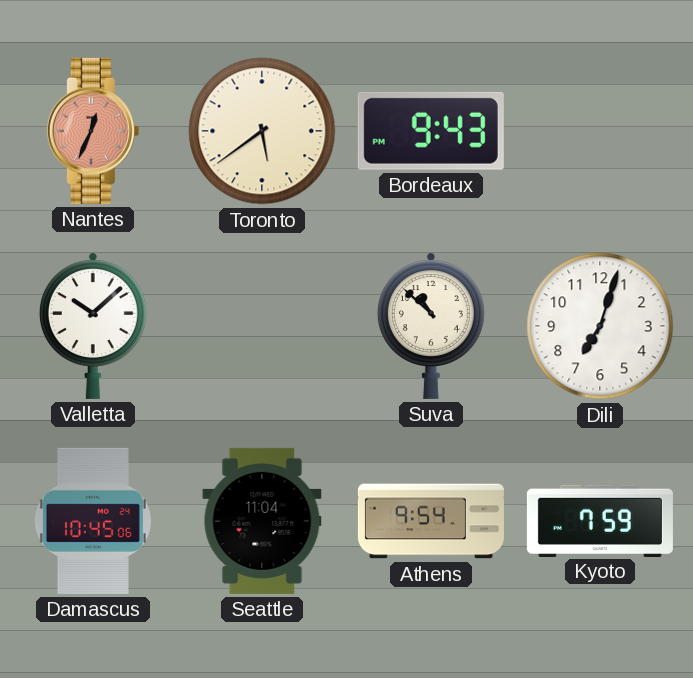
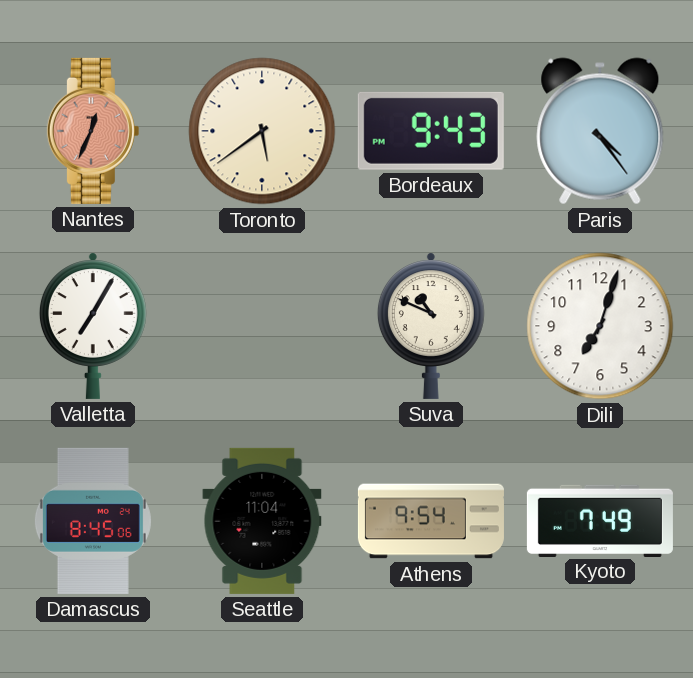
Paris: none -> 4:24 (600, 131)
Valletta: 10:08 -> 7:05 (93, 326)
Suva: 10:52 -> 10:49 (431, 326)
Damascus: 10:45 -> 8:45 (93, 521)
Kyoto: 7:59 -> 7:49 (600, 520)
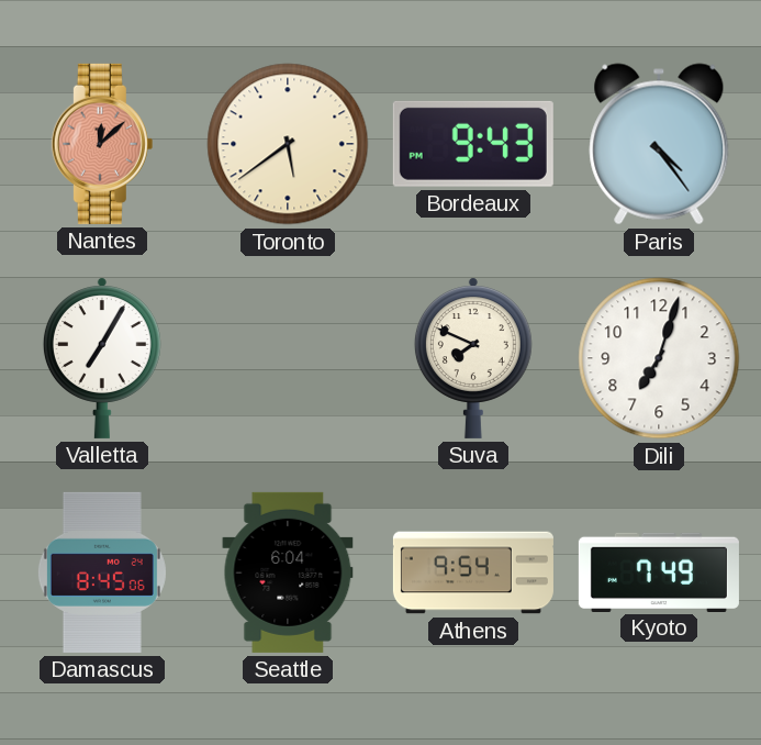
Nantes: 12:34 -> 12:08 (102, 144)
Suva: 10:49 -> 7:49 (473, 358)
Seattle: 11:04 -> 6:04 (288, 572)
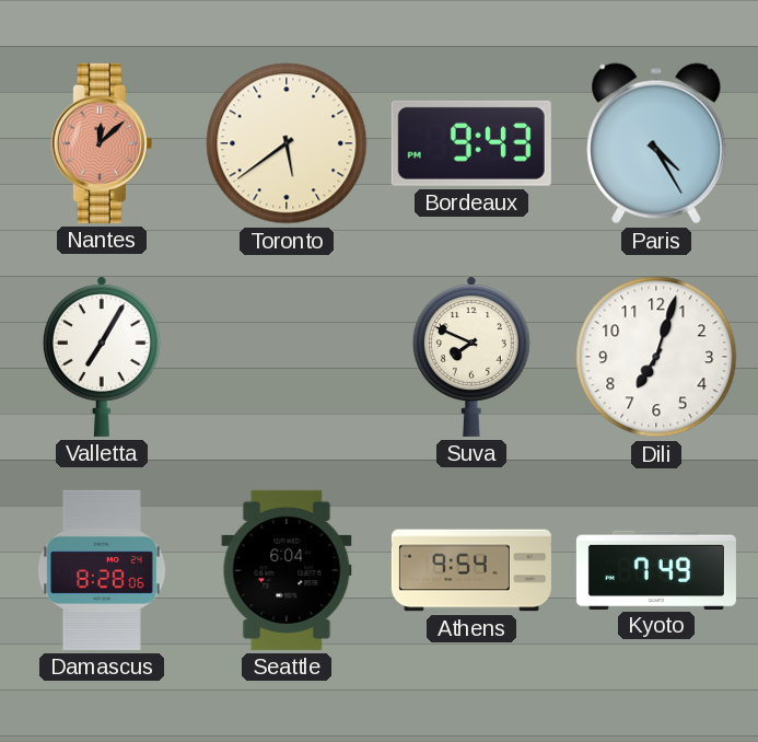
Paris: 4:24 -> 4:25 (656, 143)
Damascus: 8:45 -> 8:28 (102, 570)
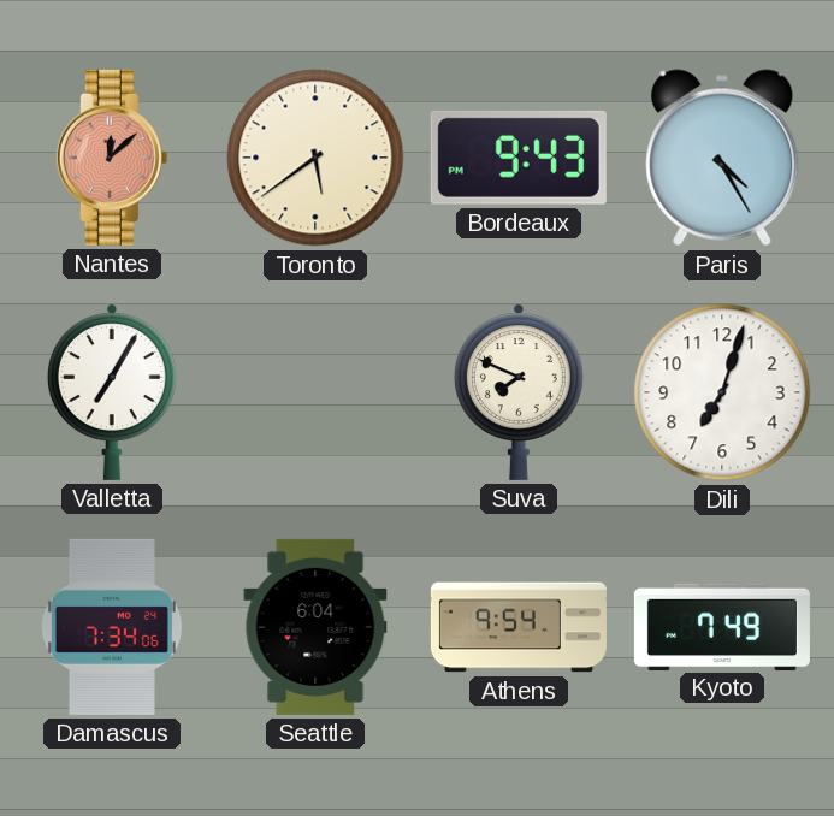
Damascus: 8:28 -> 7:34 (112, 627)
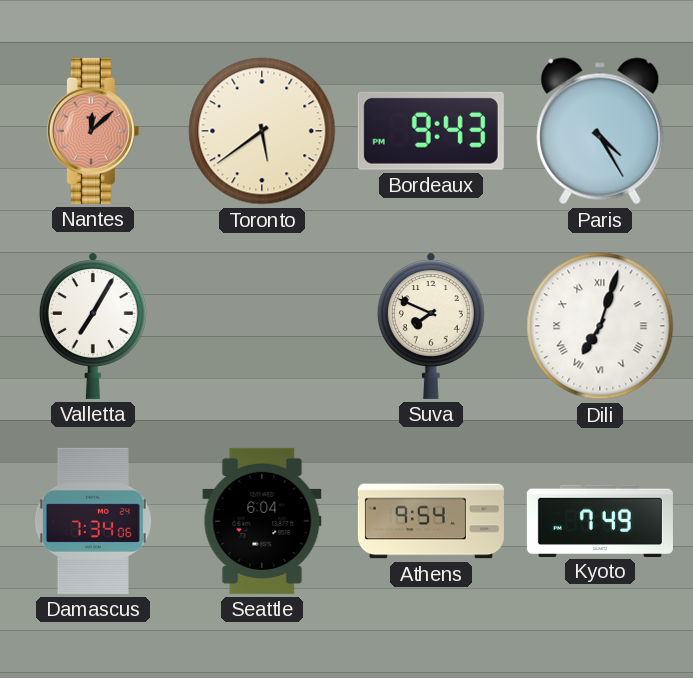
Dili numerals: Arabic -> Roman (600, 326)
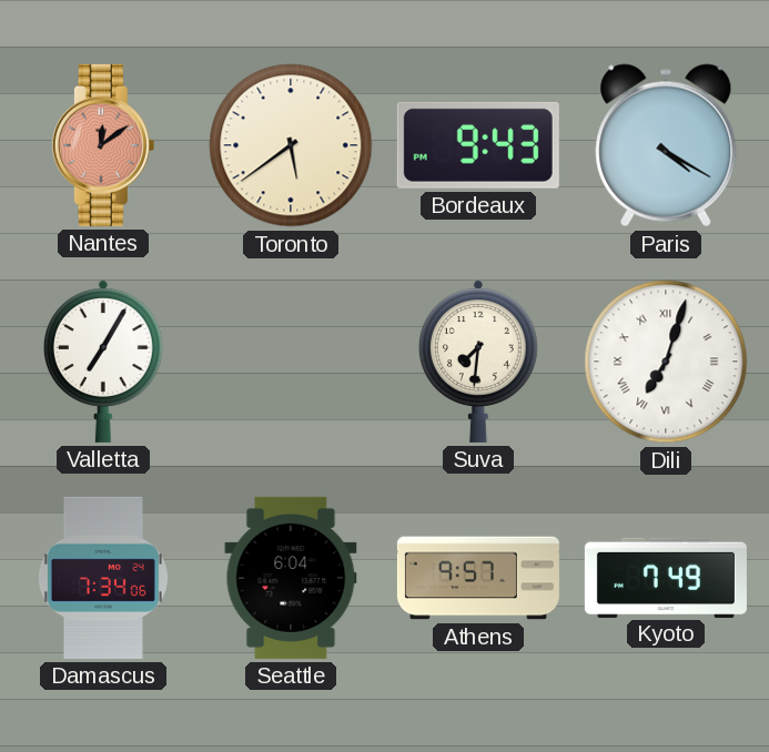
Nantes: 12:08 -> 12:09 (103, 145)
Paris: 4:25 -> 4:20 (666, 145)
Suva: 7:49 -> 7:31 (478, 362)
Athens: 9:54 -> 9:57 (478, 578)
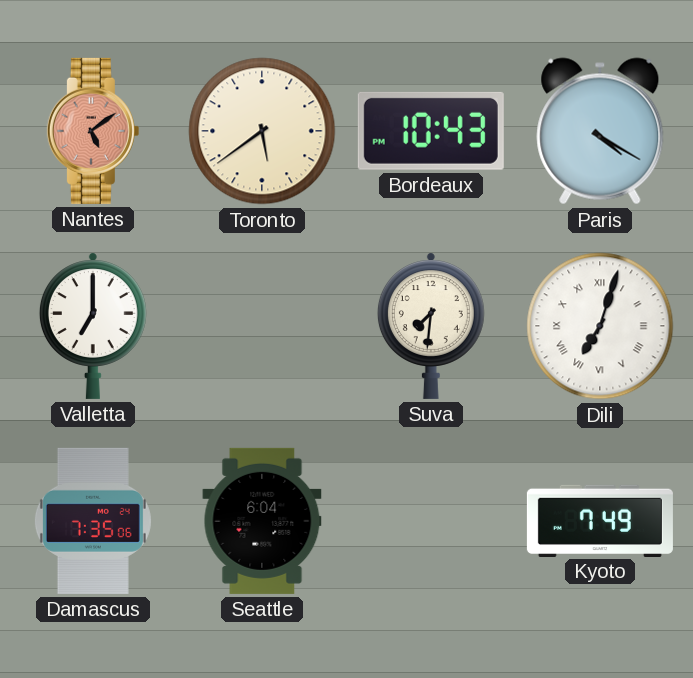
Nantes: 12:09 -> 5:09 (93, 131)
Bordeaux: 9:43 -> 10:43 (431, 131)
Valletta: 7:05 -> 7:00 (93, 326)
Damascus: 7:34 -> 7:35 (93, 521)
Athens: 9:57 -> none (478, 578)
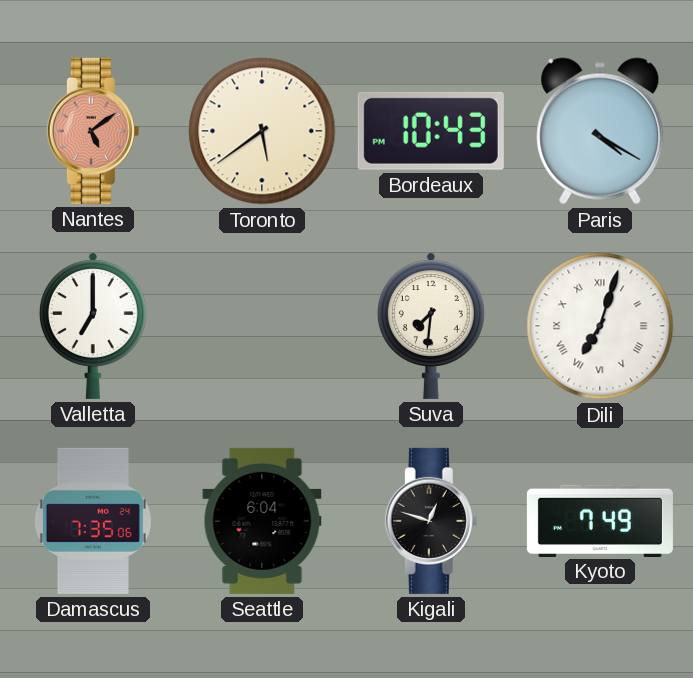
Kigali: none -> 12:48 (431, 521)
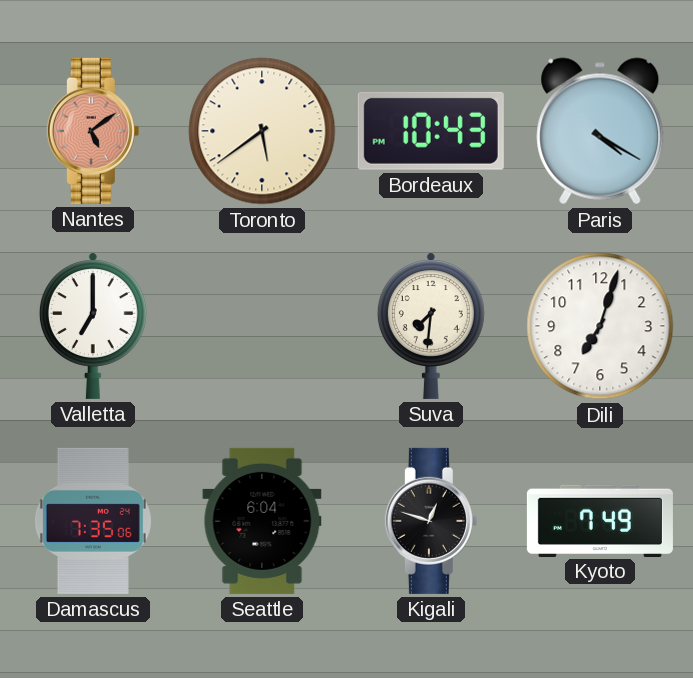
Dili numerals: Roman -> Arabic (600, 326)
